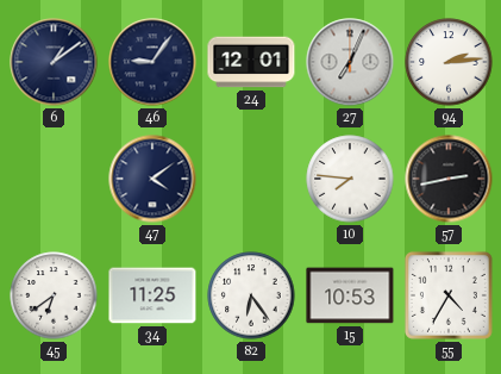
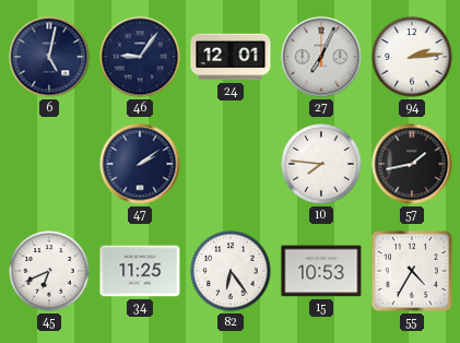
6: 1:09 -> 5:02 (49, 57)
47: 4:09 -> 2:09 (140, 164)
57: 2:43 -> 1:43 (412, 164)
45: 6:39 -> 6:41 (49, 271)
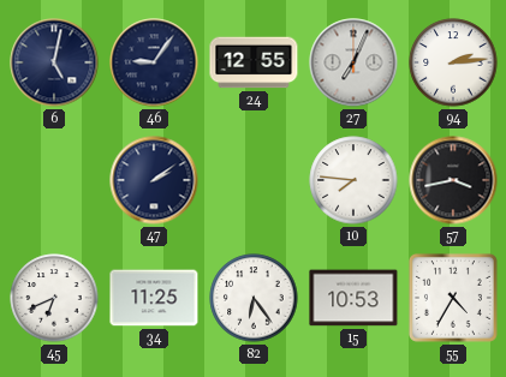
24: 12:01 -> 12:55 (254, 62)
57: 1:43 -> 3:43 (453, 180)
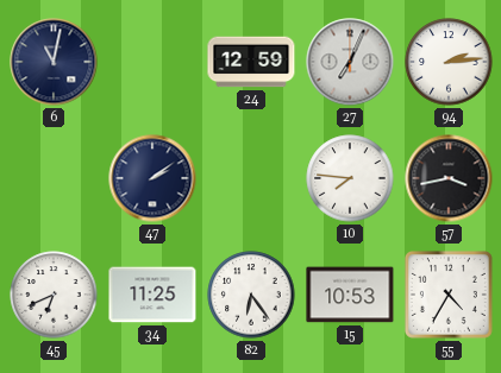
6: 5:02 -> 11:02 (54, 62)
46: 9:06 -> none (154, 62)
24: 12:55 -> 12:59 (251, 62)
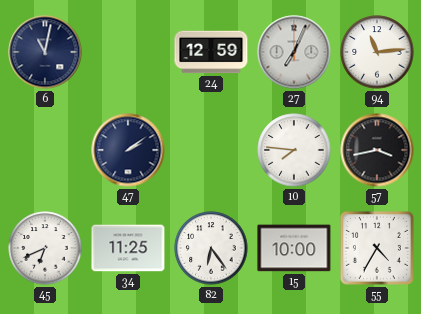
94: 2:14 -> 11:14 (377, 52)
15: 10:53 -> 10:00 (294, 248)
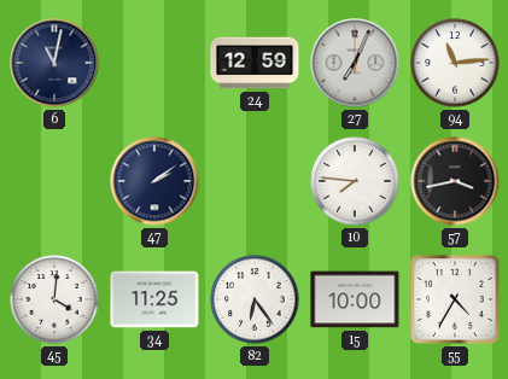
45: 6:41 -> 4:01 (54, 299)
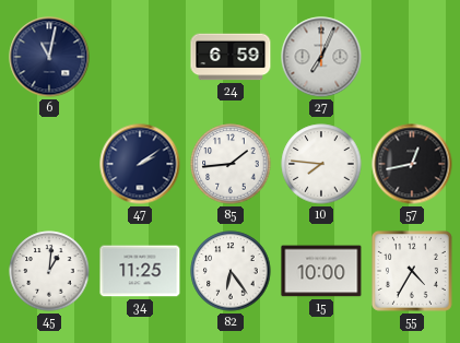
24: 12:59 -> 6:59 (231, 57)
94: 11:14 -> none (455, 63)
85: none -> 1:44 (231, 164)
57: 3:43 -> 12:43 (412, 164)
45: 4:01 -> 1:01 (49, 271)
